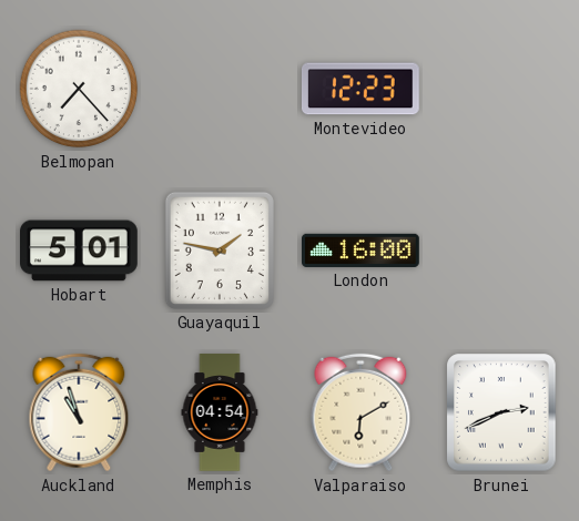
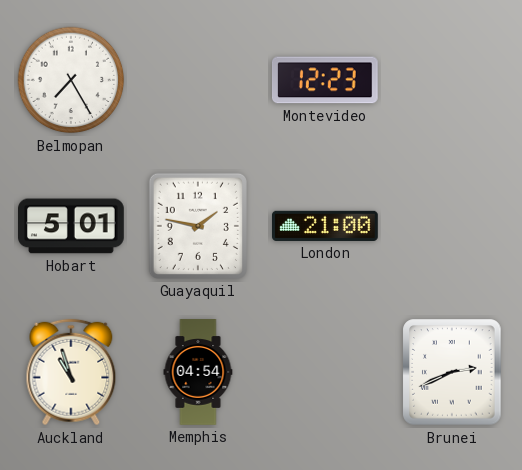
Belmopan: 7:23 -> 7:25 (71, 80)
London: 16:00 -> 21:00 (326, 226)
Valparaiso: 6:10 -> none (360, 412)
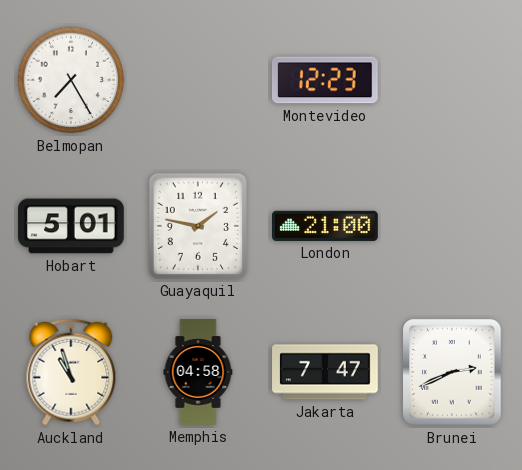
Memphis: 04:54 -> 04:58 (198, 372)
Jakarta: none -> 7:47 (325, 372)
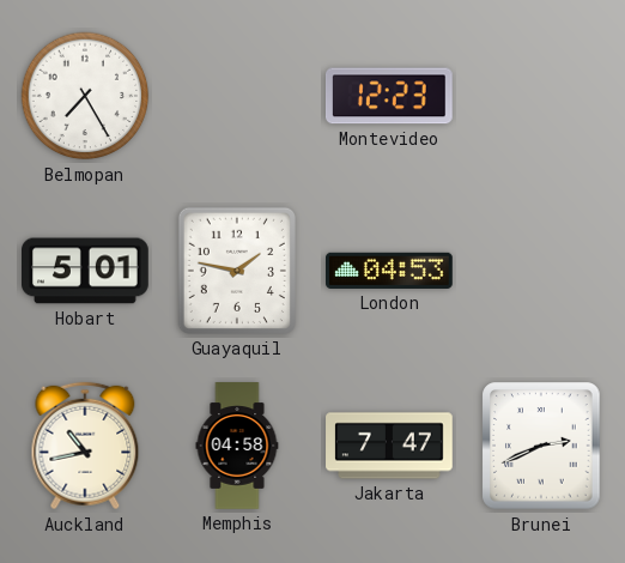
London: 21:00 -> 04:53 (390, 271)
Auckland: 10:57 -> 10:43 (85, 446)
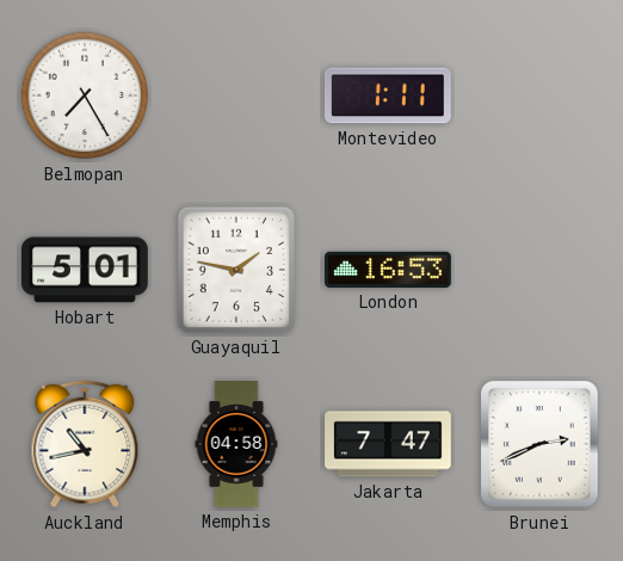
Montevideo: 12:23 -> 1:11 (388, 95)
London: 04:53 -> 16:53 (389, 270)
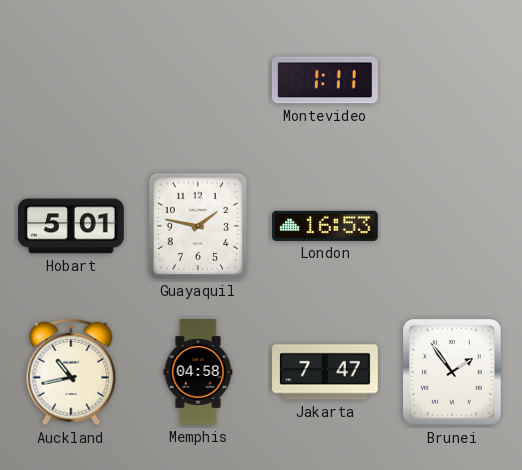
Belmopan: 7:25 -> none (85, 95)
Brunei: 2:41 -> 1:54 (452, 372)
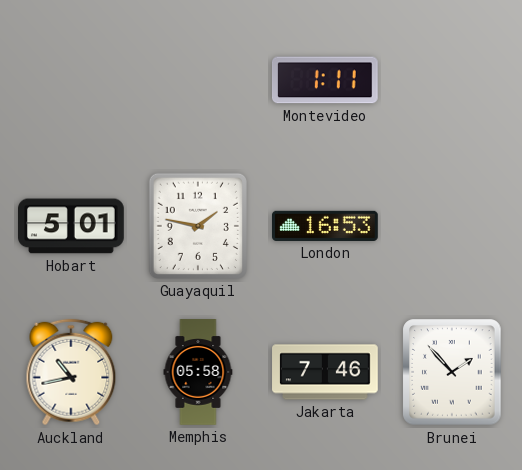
Memphis: 04:58 -> 05:58 (198, 372)
Jakarta: 7:47 -> 7:46 (325, 372)
Brunei: 1:54 -> 1:53 (452, 372)
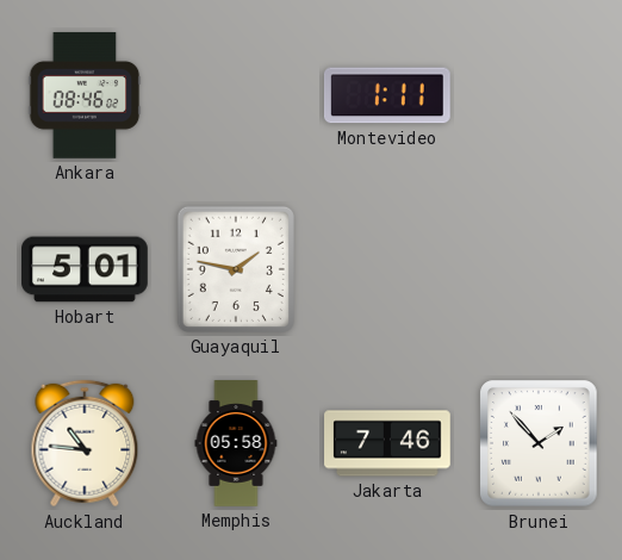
Ankara: none -> 08:46 (85, 95)
London: 16:53 -> none (326, 226)
Auckland: 10:43 -> 10:46 (85, 443)
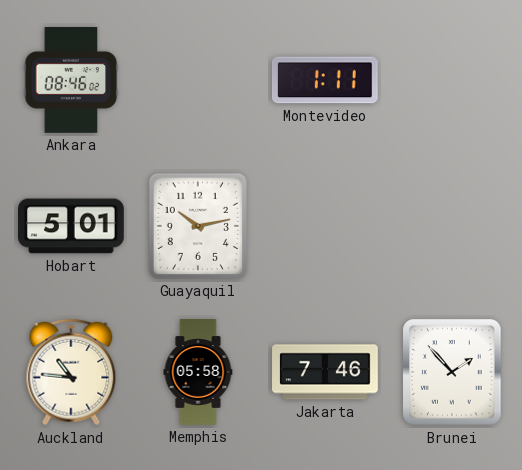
Guayaquil: 1:47 -> 10:13 (198, 226)
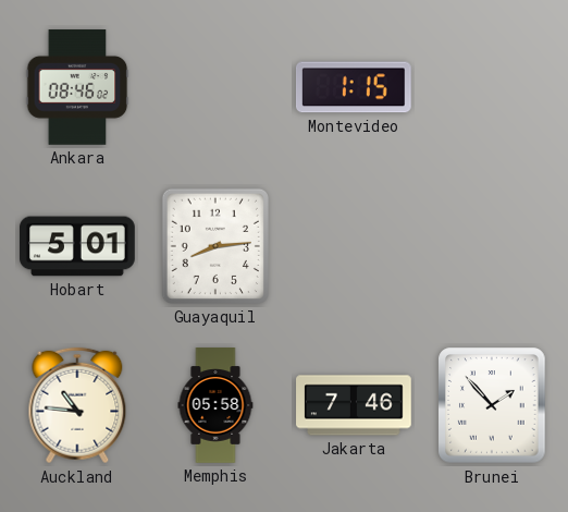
Montevideo: 1:11 -> 1:15 (354, 87)
Guayaquil: 10:13 -> 8:14 (215, 246)
